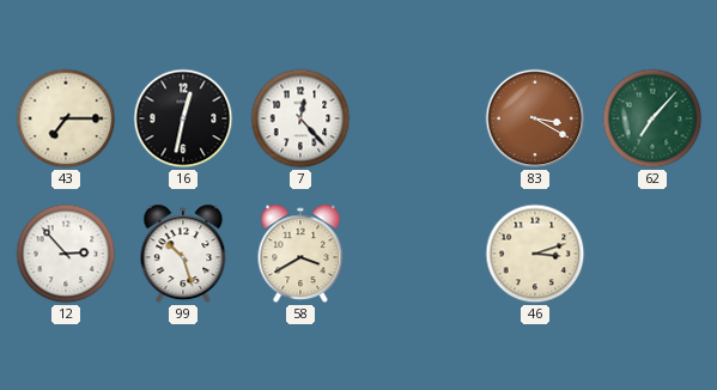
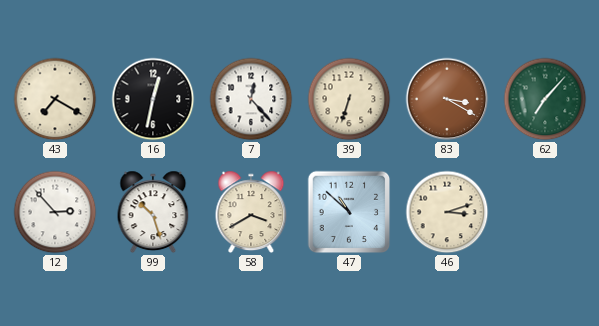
43: 7:15 -> 7:20 (55, 99)
39: none -> 6:33 (349, 99)
47: none -> 10:52 (349, 212)
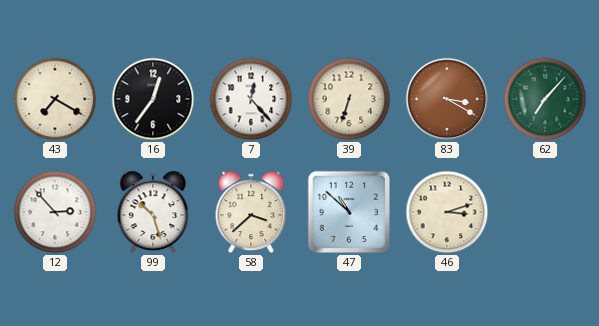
16: 12:32 -> 12:36 (153, 99)
58: 3:40 -> 3:38 (251, 212)
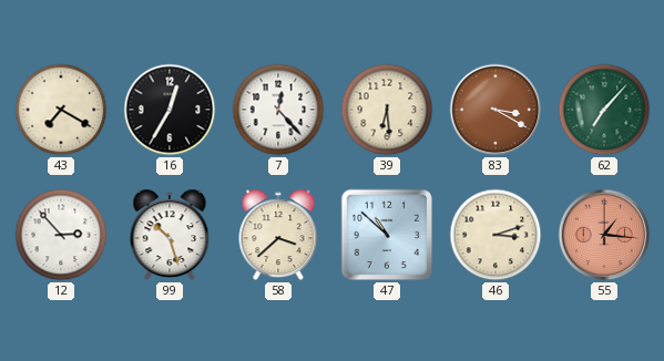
16: 12:36 -> 12:35 (170, 110)
39: 6:33 -> 6:29 (387, 110)
55: none -> 1:16 (604, 235)
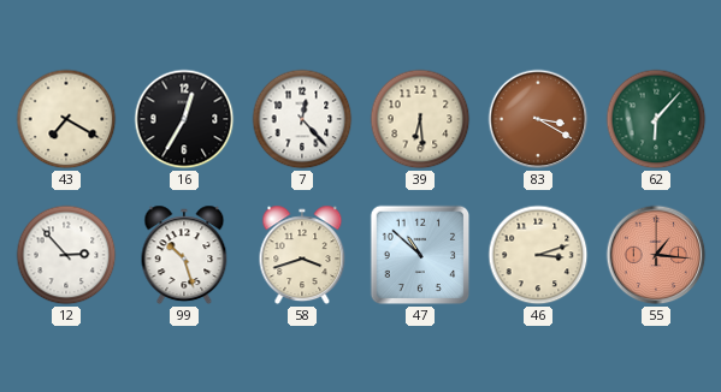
62: 7:07 -> 6:07 (656, 119)
58: 3:38 -> 3:42 (302, 255)
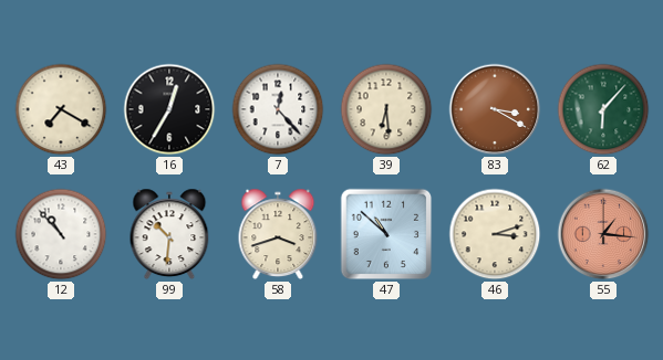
12: 2:53 -> 10:53 (61, 234)
99: 10:27 -> 10:31 (169, 234)
